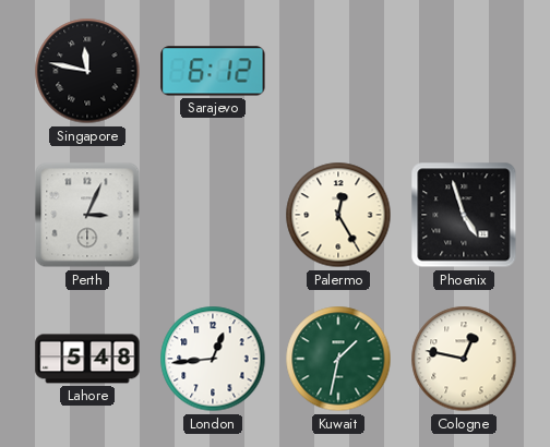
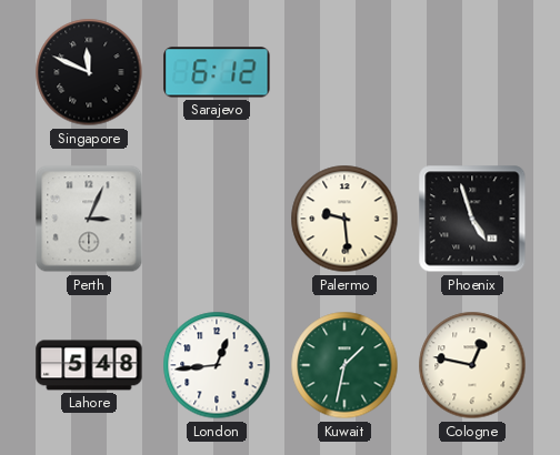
Singapore: 11:47 -> 11:49 (89, 72)
Palermo: 12:25 -> 9:29 (344, 219)
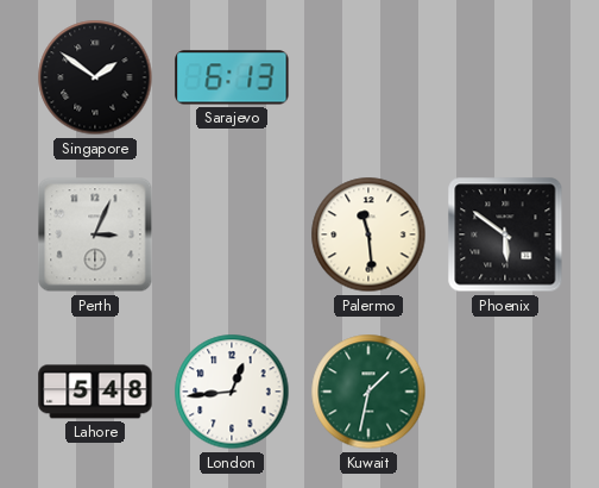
Singapore: 11:49 -> 1:51 (95, 77)
Sarajevo: 6:12 -> 6:13 (232, 77)
Palermo: 9:29 -> 11:29 (368, 234)
Phoenix: 4:57 -> 5:51 (505, 234)
Cologne: 12:47 -> none (472, 365)
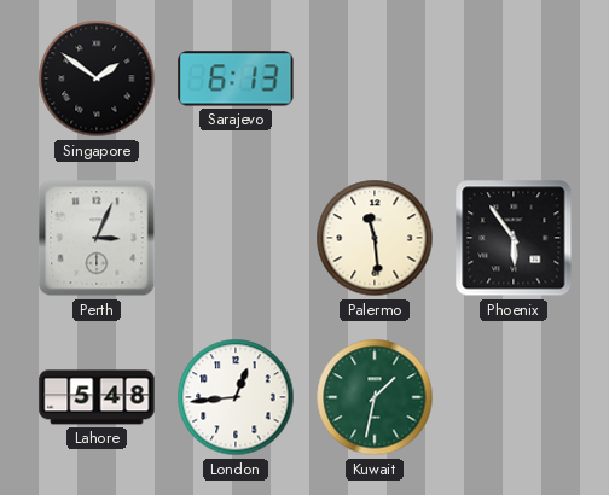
Phoenix: 5:51 -> 5:54 (514, 238)
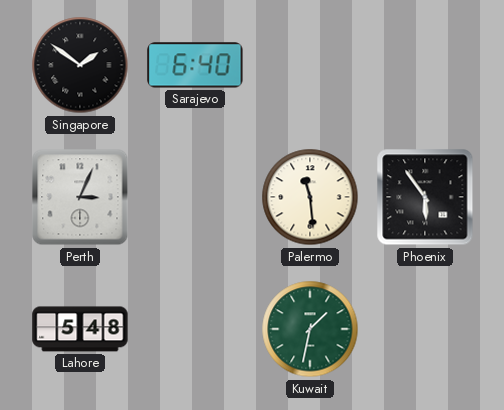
Sarajevo: 6:13 -> 6:40 (195, 65)
London: 12:44 -> none (236, 397)
